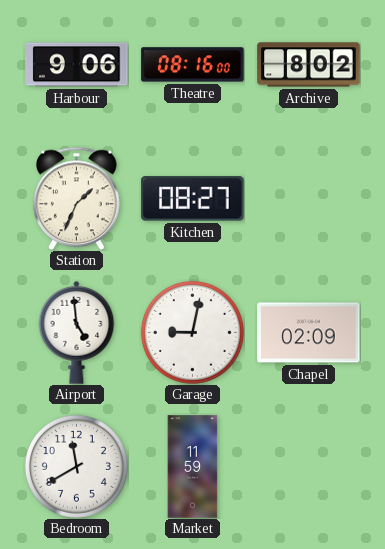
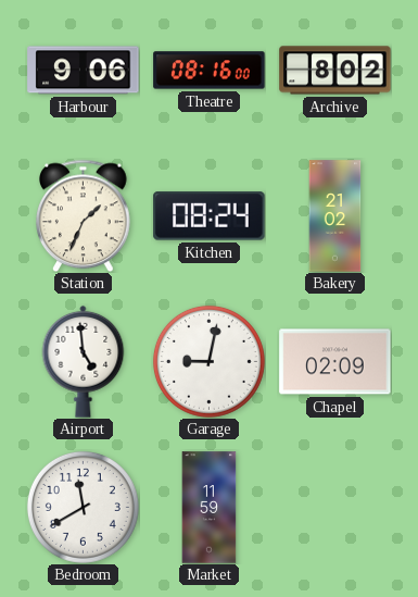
Kitchen: 08:27 -> 08:24 (210, 216)
Bakery: none -> 21:02 (335, 216)
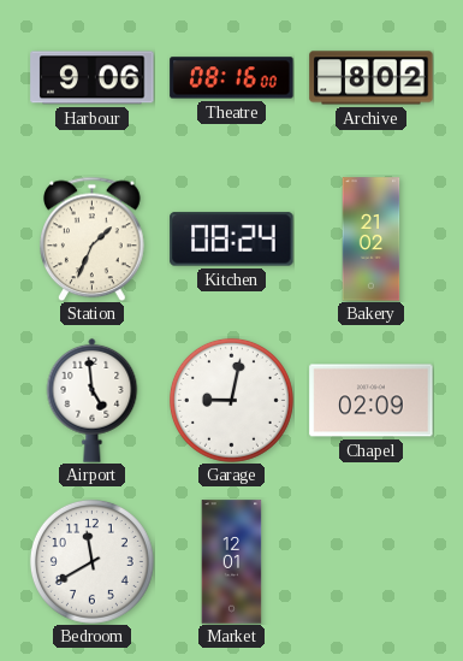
Market: 11:59 -> 12:01 (232, 562)
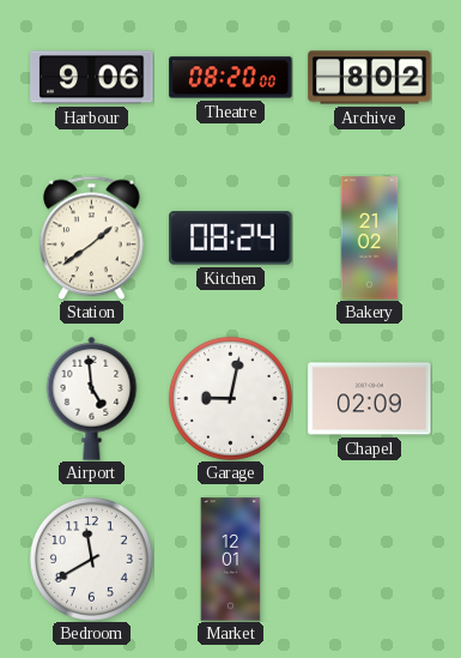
Theatre: 08:16 -> 08:20 (231, 78)
Station: 1:34 -> 1:39 (92, 237)
